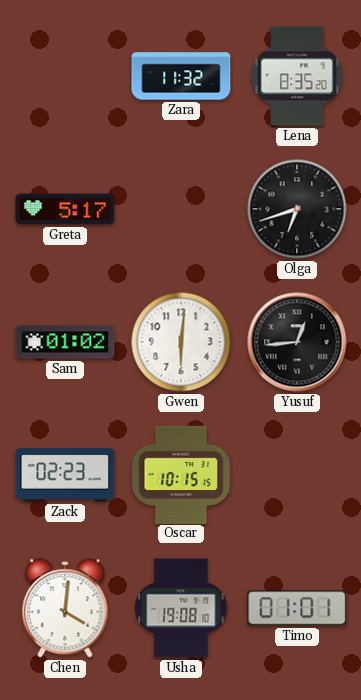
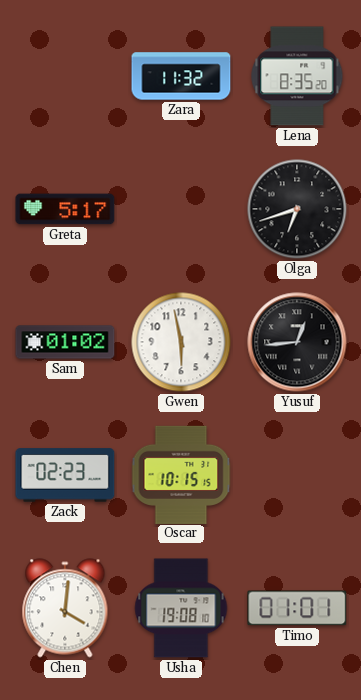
Gwen: 6:01 -> 5:58 (181, 342)
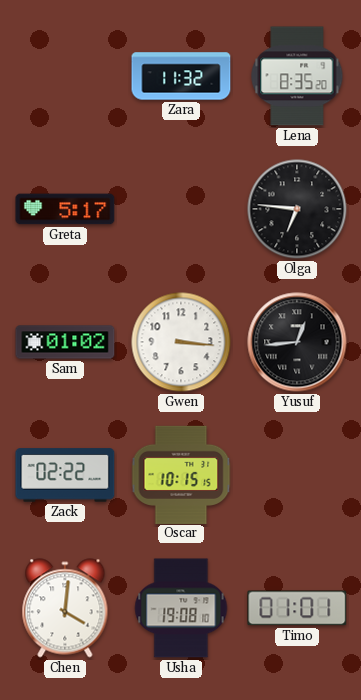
Olga: 6:42 -> 6:46 (297, 209)
Gwen: 5:58 -> 3:16 (181, 342)
Zack: 02:23 -> 02:22 (65, 475)
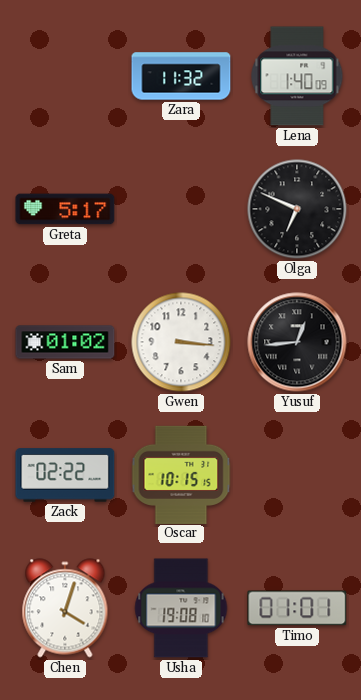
Lena: 8:35 -> 1:40 (297, 76)
Olga: 6:46 -> 6:49 (297, 209)
Chen: 4:01 -> 4:03 (65, 608)
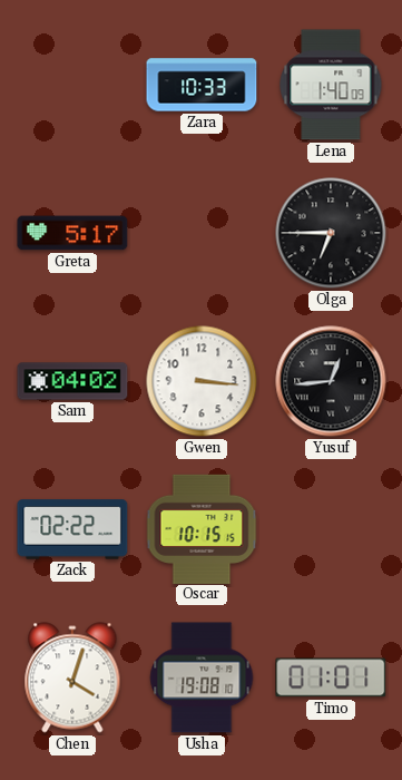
Zara: 11:32 -> 10:33 (202, 85)
Olga: 6:49 -> 6:45 (331, 233)
Sam: 01:02 -> 04:02 (72, 381)
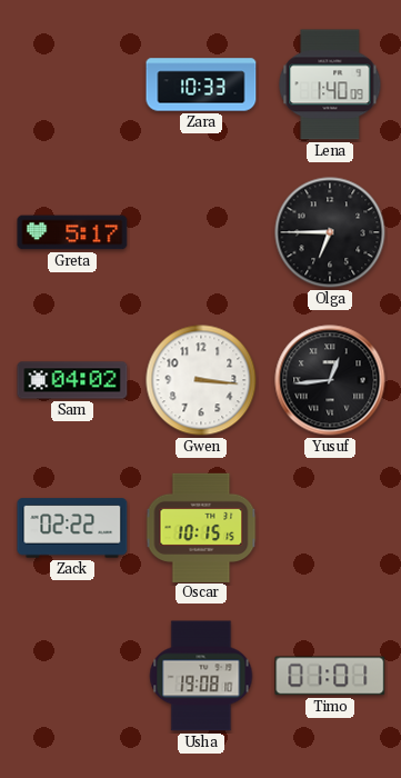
Chen: 4:03 -> none (72, 677)
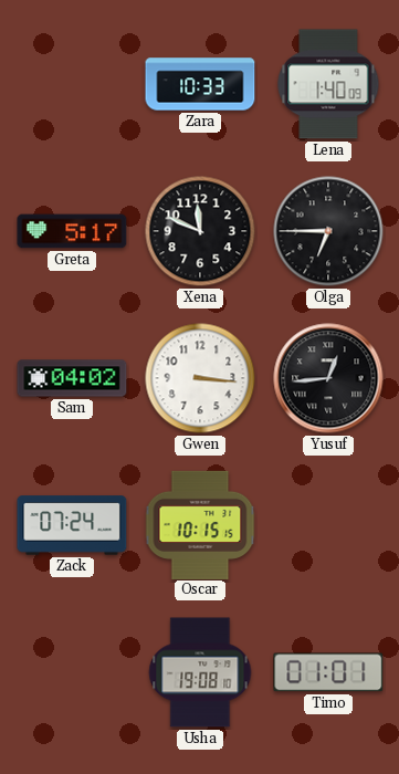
Xena: none -> 11:49 (200, 231)
Zack: 02:22 -> 07:24 (72, 525)
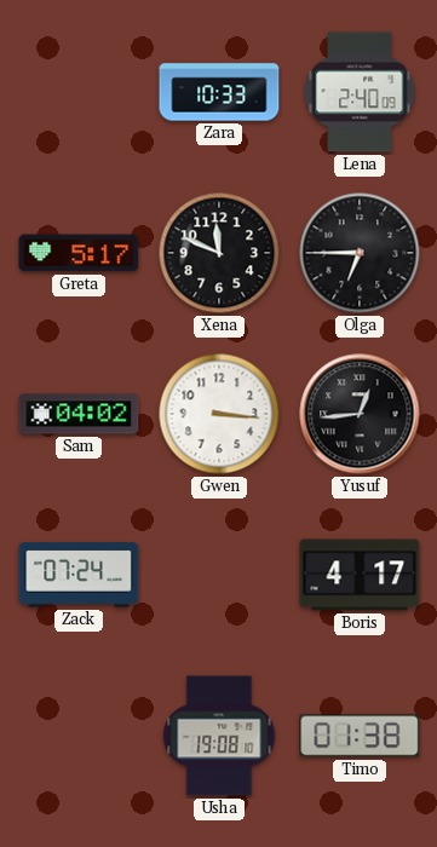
Lena: 1:40 -> 2:40 (360, 92)
Oscar: 10:15 -> none (200, 524)
Boris: none -> 4:17 (360, 575)
Timo: 01:01 -> 01:38 (360, 736)
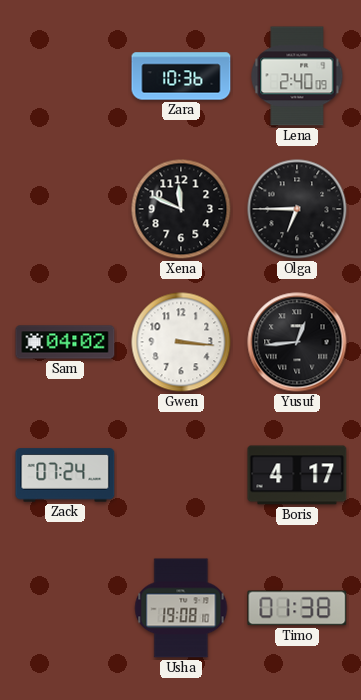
Zara: 10:33 -> 10:36 (181, 76)
Greta: 5:17 -> none (79, 253)
